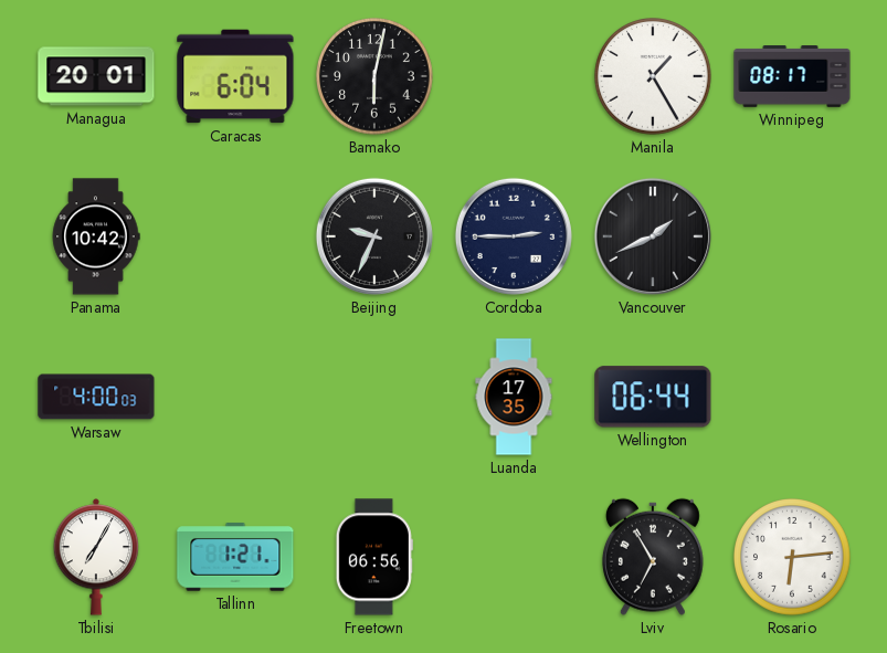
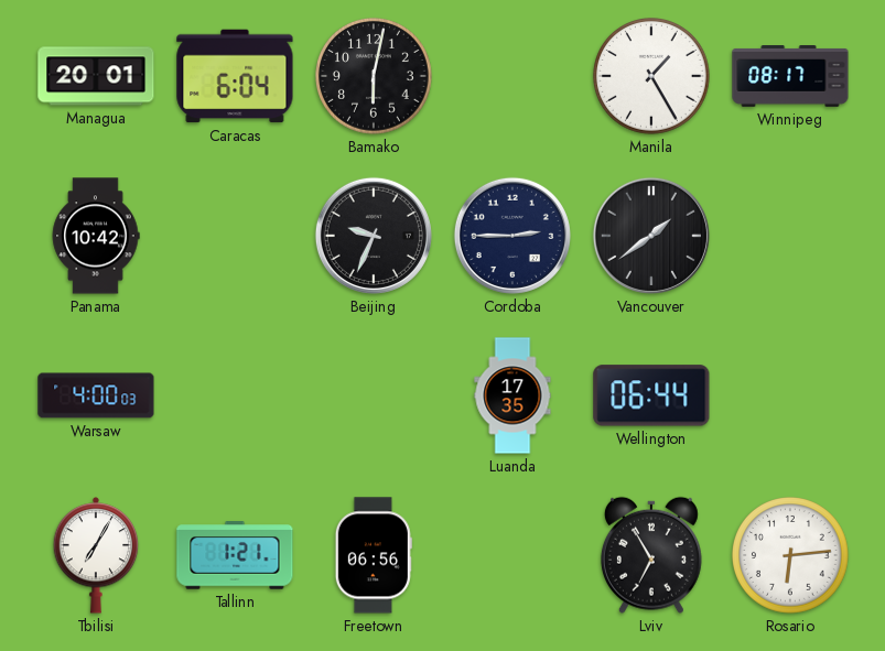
Vancouver: 1:41 -> 1:39 (651, 236)
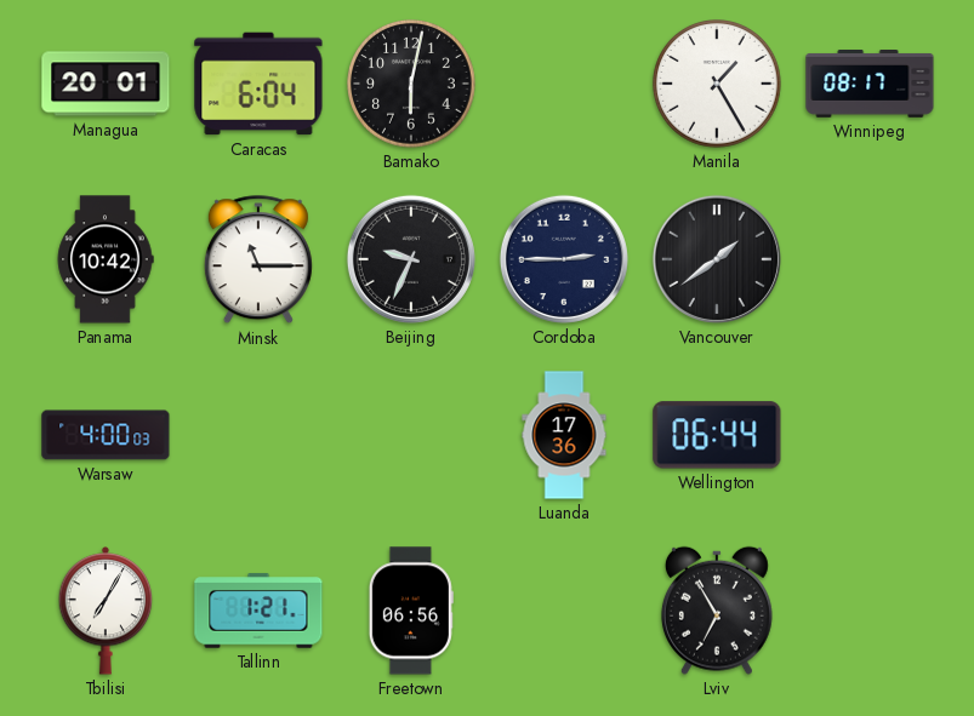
Minsk: none -> 11:15 (258, 260)
Luanda: 17:35 -> 17:36 (564, 435)
Rosario: 6:14 -> none (791, 556)
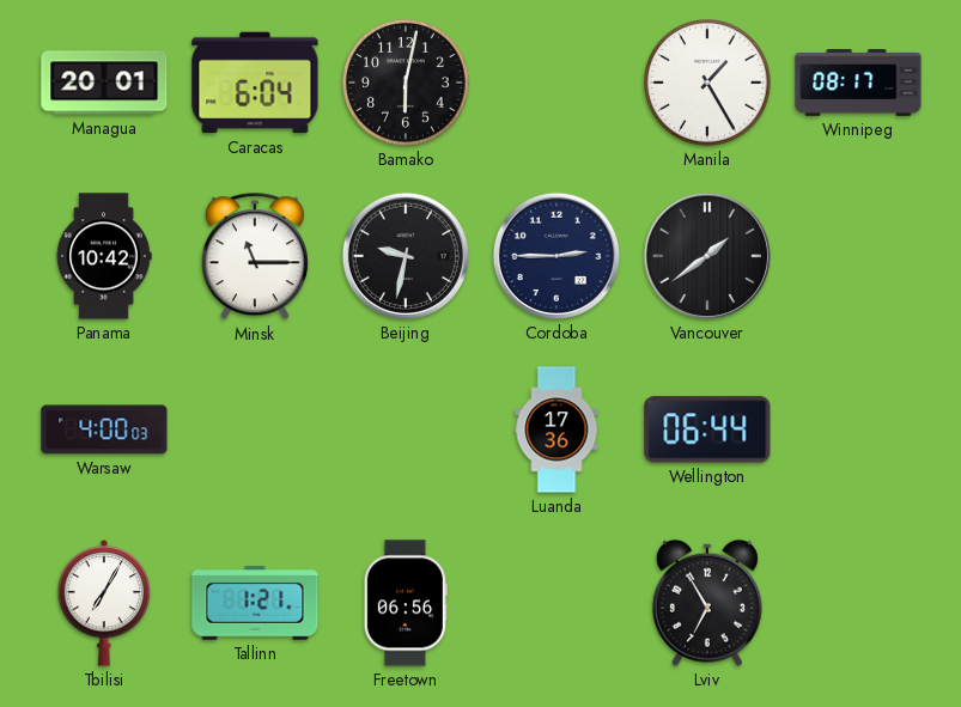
Beijing: 9:34 -> 9:32 (406, 256)
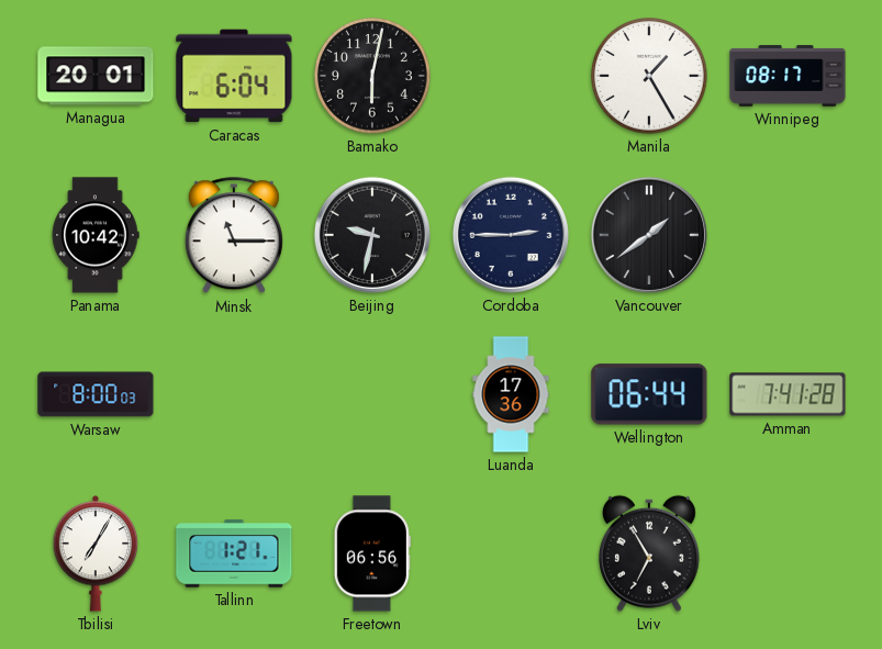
Warsaw: 4:00 -> 8:00 (96, 394)
Amman: none -> 7:41 (788, 394)
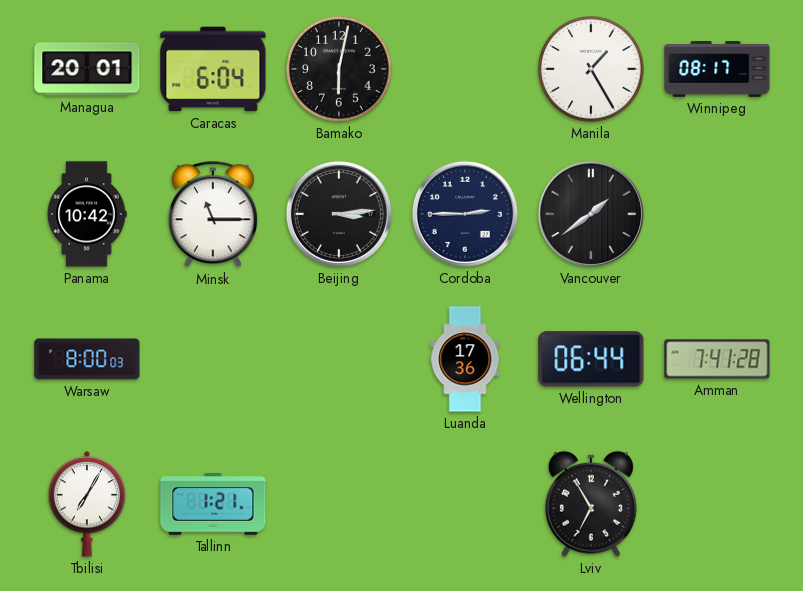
Beijing: 9:32 -> 3:14 (339, 214)
Freetown: 06:56 -> none (372, 553)
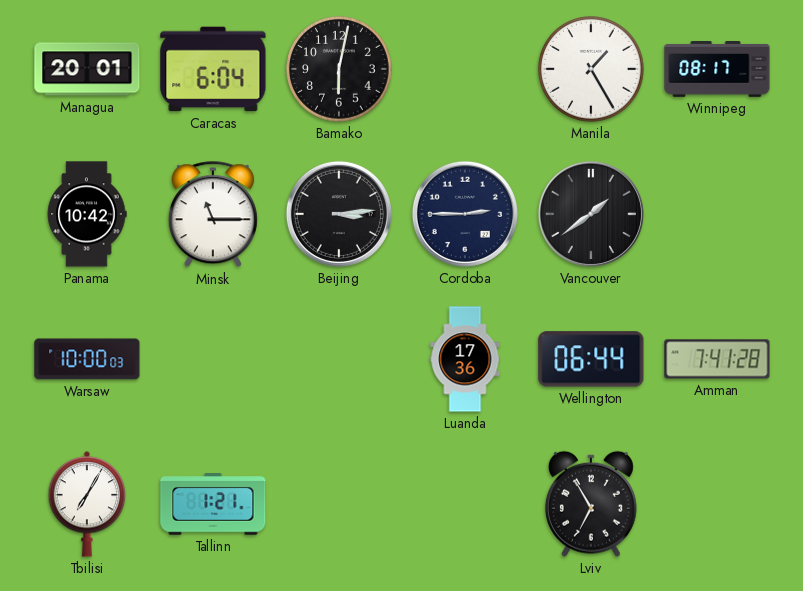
Warsaw: 8:00 -> 10:00 (87, 359)
